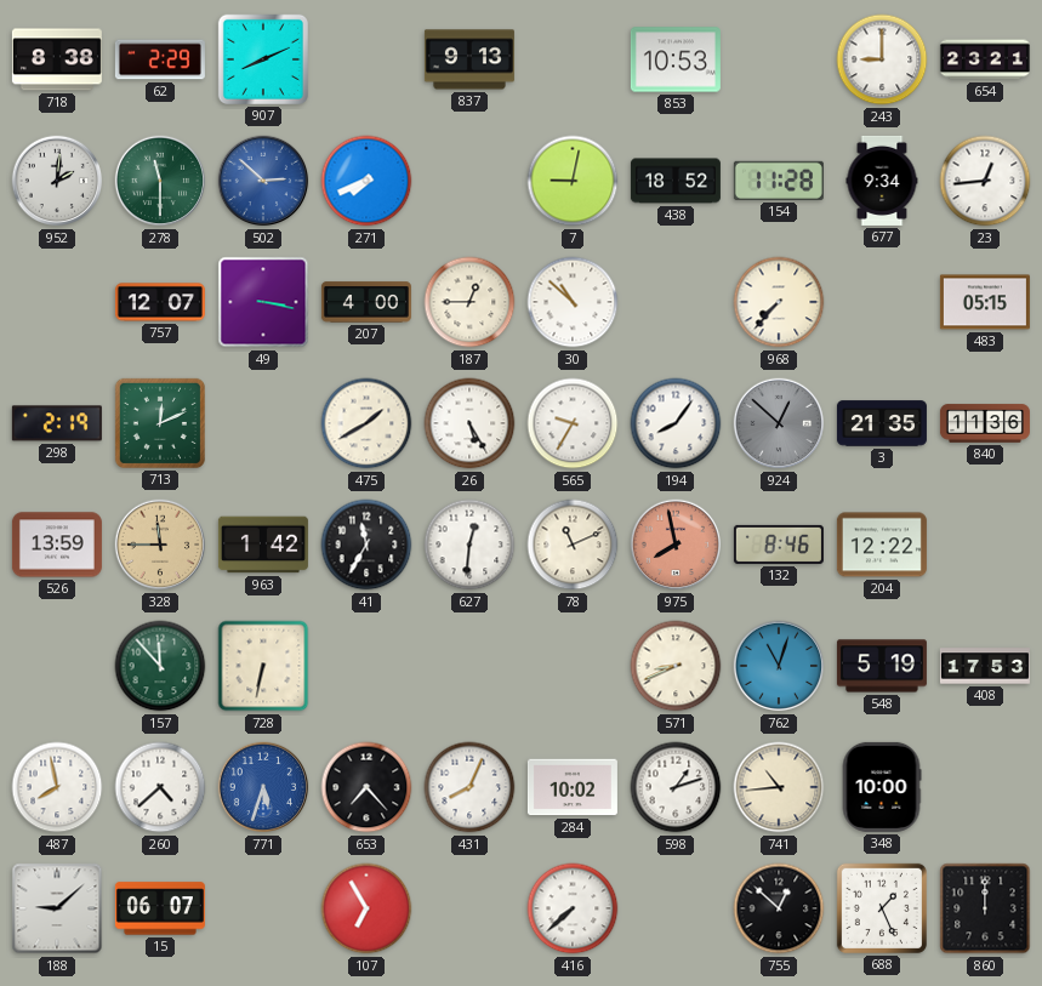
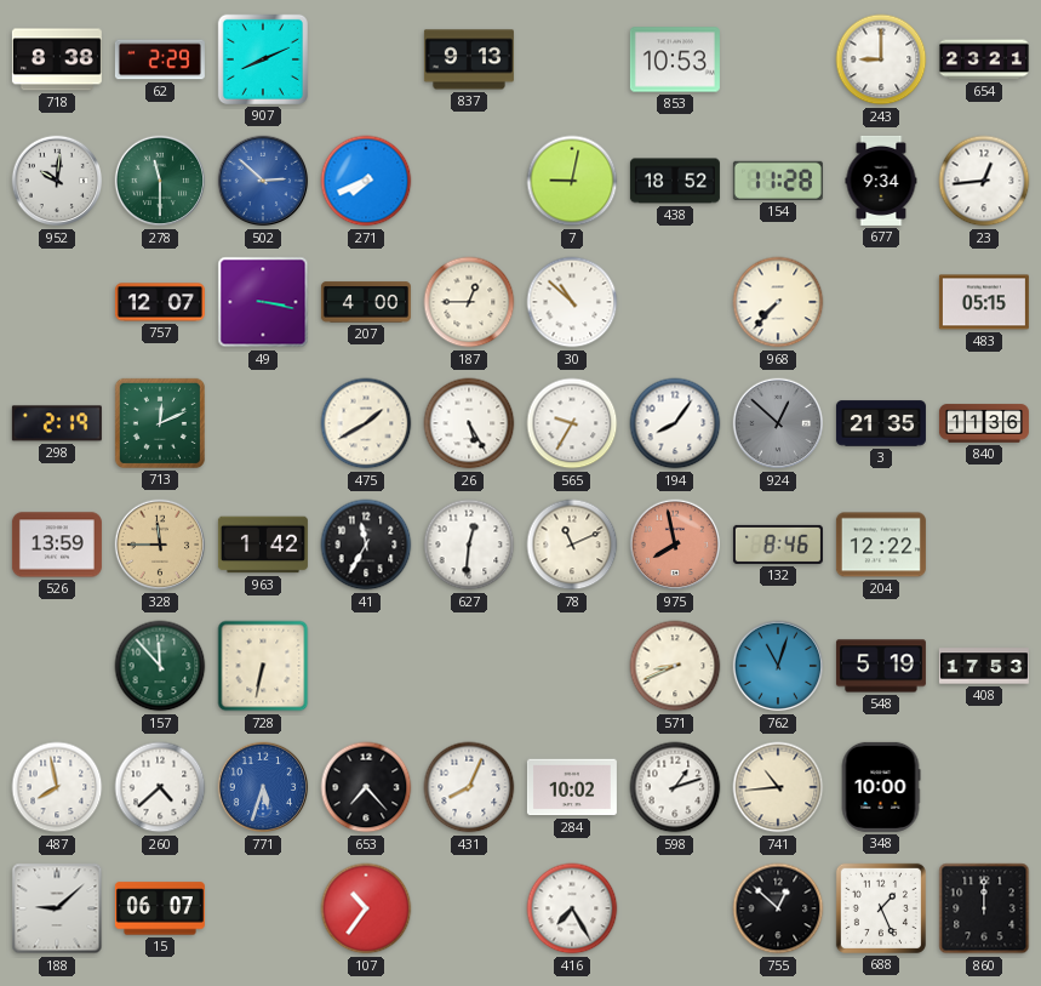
952: 2:01 -> 10:01 (57, 181)
107: 6:55 -> 10:36 (366, 908)
416: 7:38 -> 7:25 (572, 908)
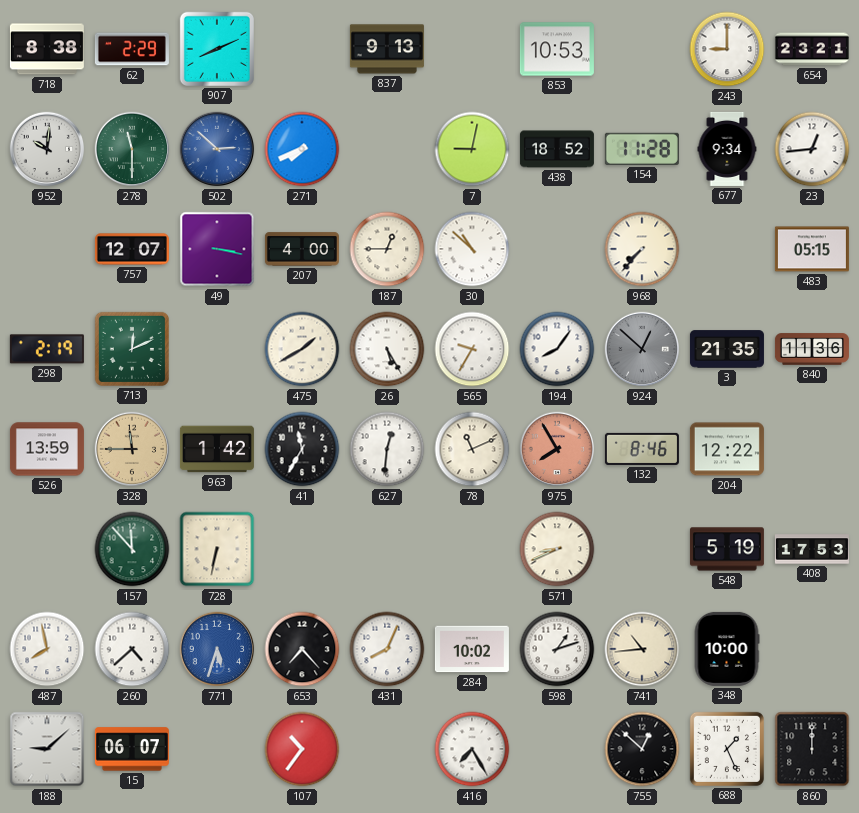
975: 7:58 -> 7:55 (557, 449)
762: 11:03 -> none (778, 666)
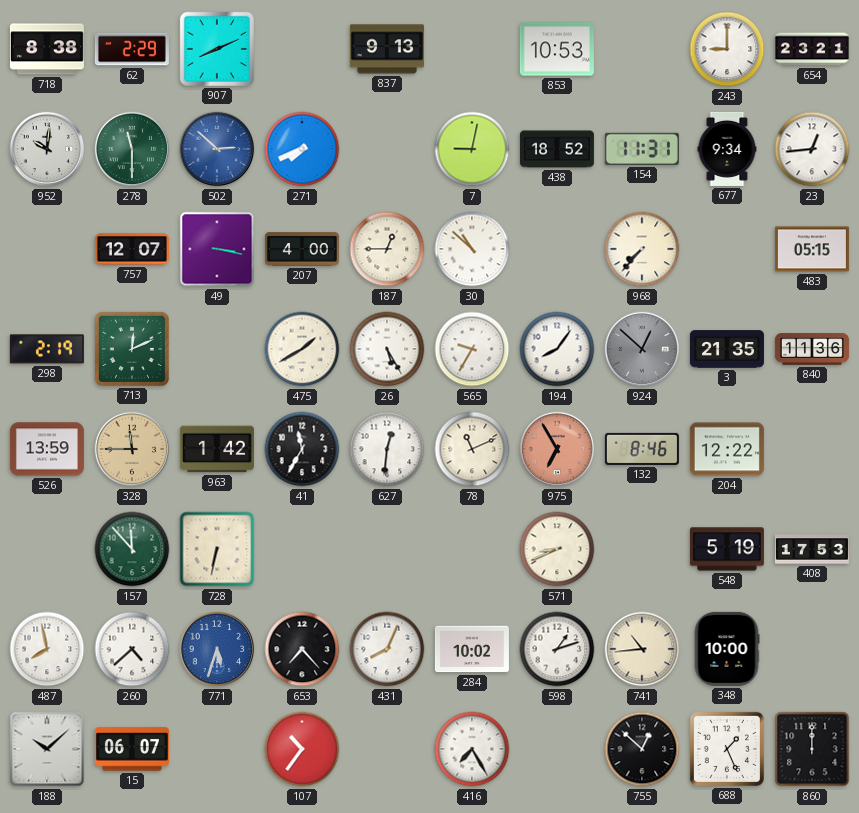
154: 11:28 -> 11:31 (642, 149)
975: 7:55 -> 6:55 (557, 449)
188: 9:08 -> 10:08 (47, 749)
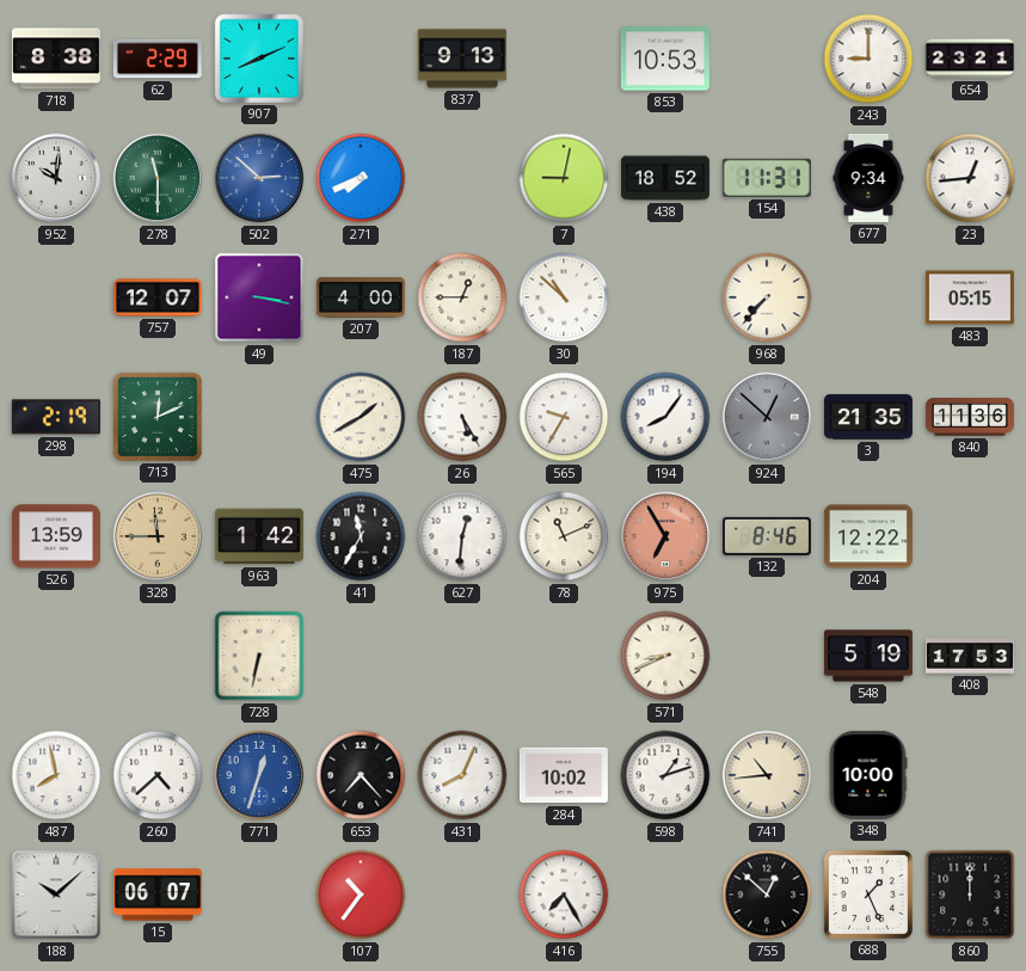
157: 11:53 -> none (132, 549)
771: 5:33 -> 12:33 (259, 775)
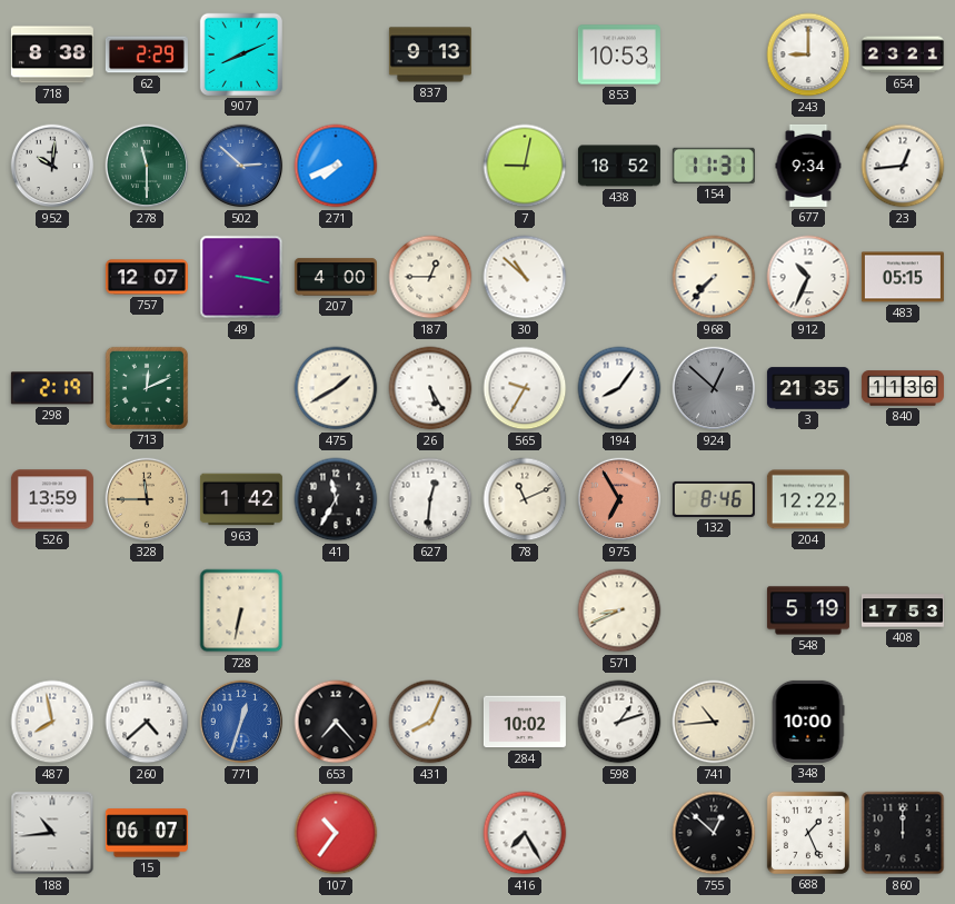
912: none -> 10:34 (808, 277)
188: 10:08 -> 10:44 (52, 833)
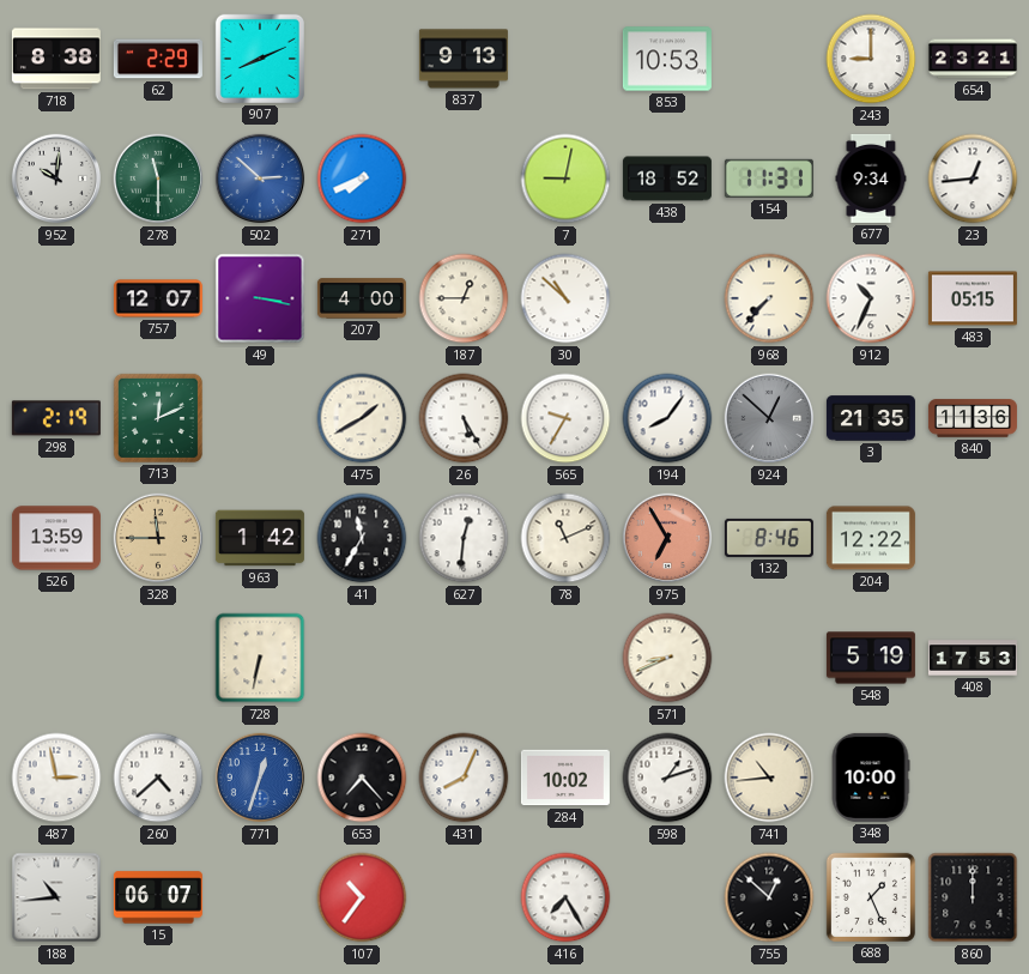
487: 7:58 -> 2:58 (56, 778)
